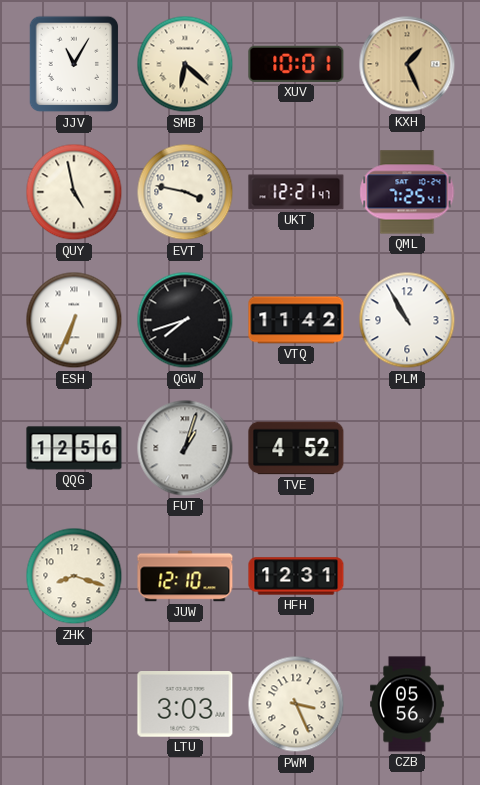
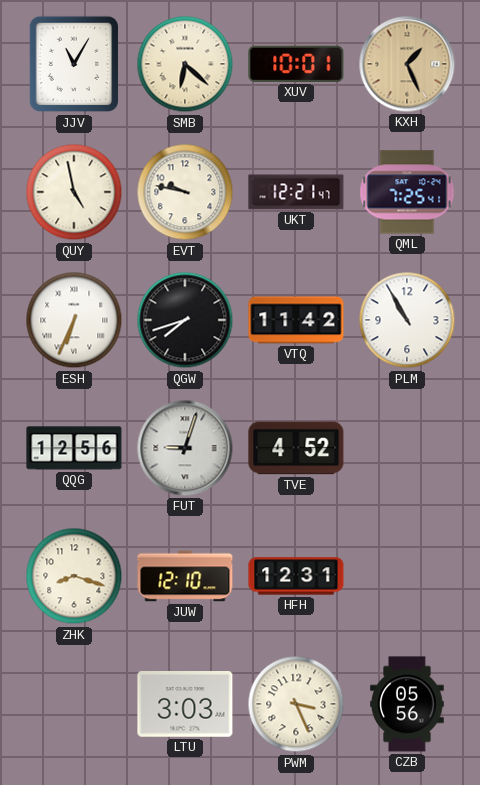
EVT: 3:47 -> 9:47 (185, 192)
FUT: 1:03 -> 9:03 (185, 448)
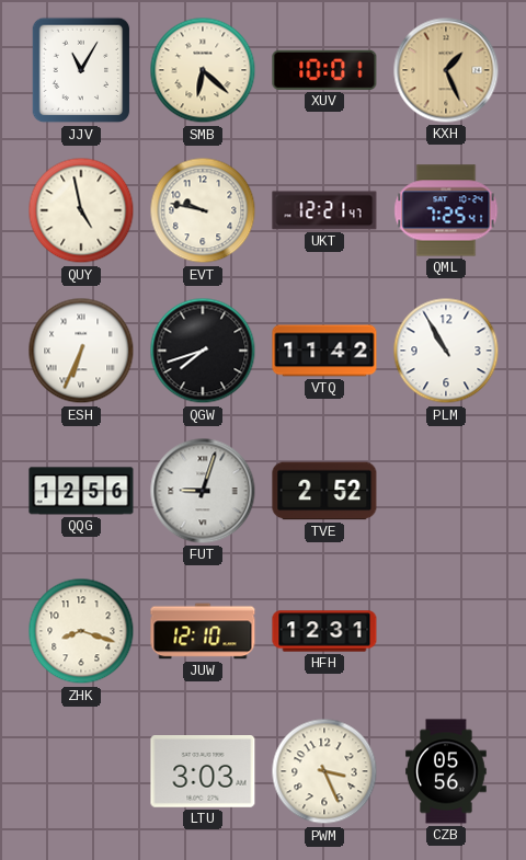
TVE: 4:52 -> 2:52 (324, 491)
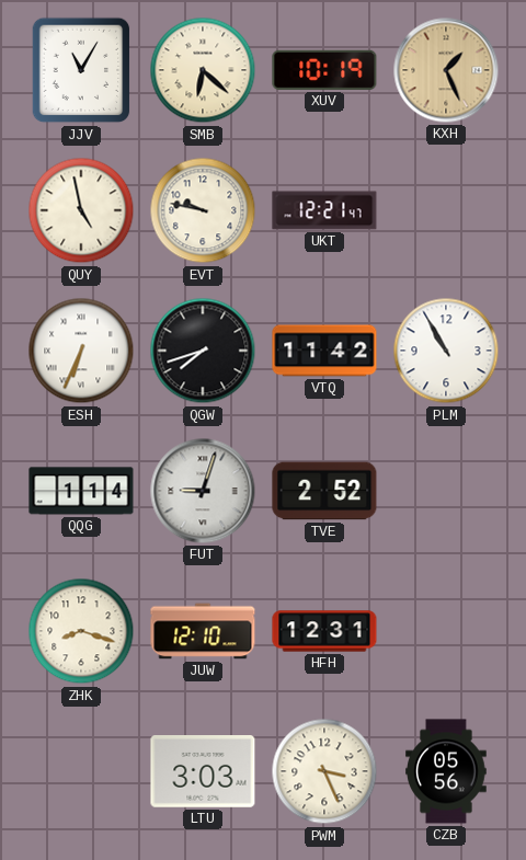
XUV: 10:01 -> 10:19 (324, 70)
QML: 7:25 -> none (446, 210)
QQG: 12:56 -> 1:14 (81, 491)
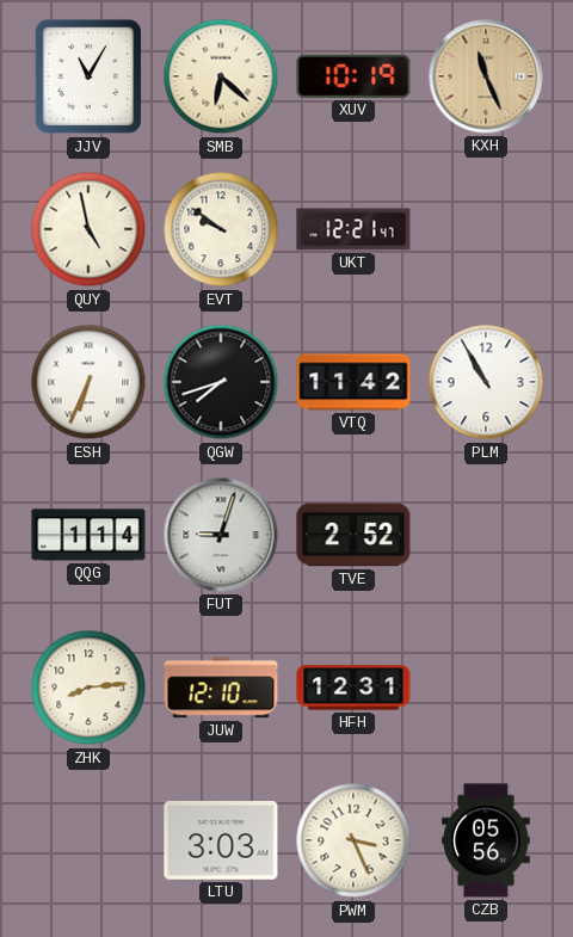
KXH: 1:26 -> 11:26 (486, 76)
EVT: 9:47 -> 9:51 (221, 229)
ZHK: 8:18 -> 8:14 (88, 688)
